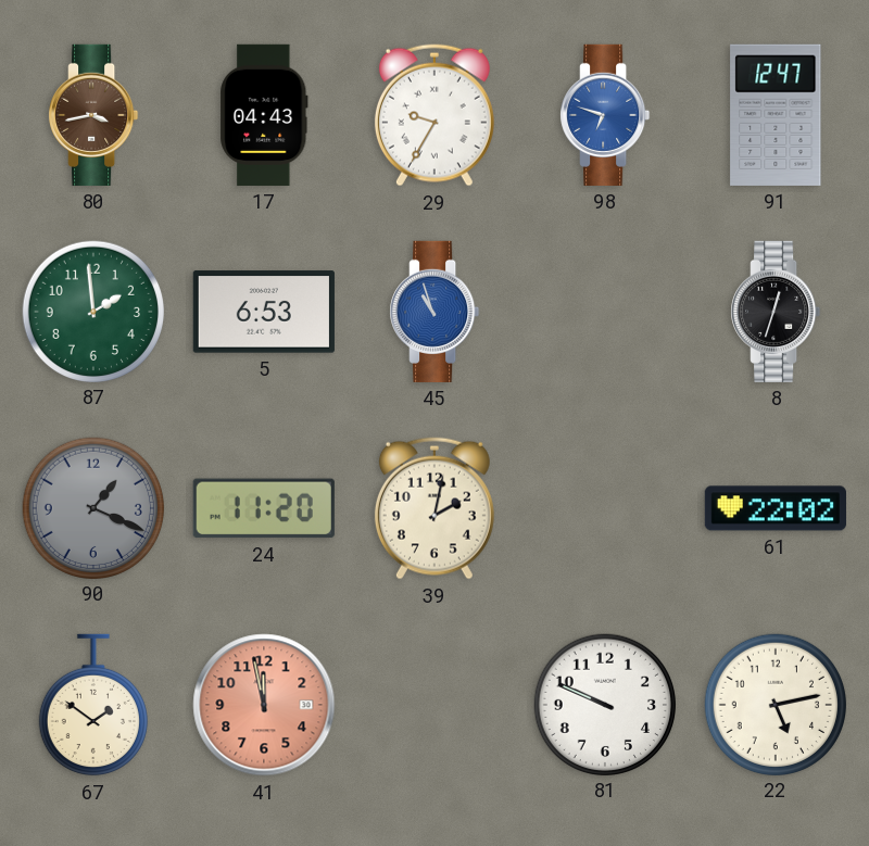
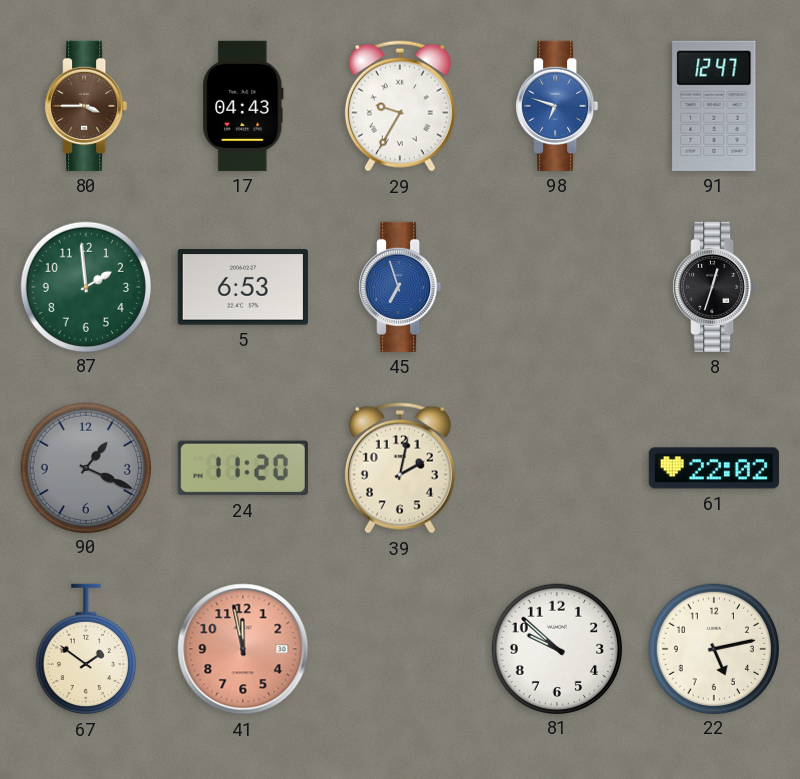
80: 3:43 -> 3:45 (86, 106)
45: 10:57 -> 6:57 (400, 287)
81: 9:49 -> 9:52 (556, 648)
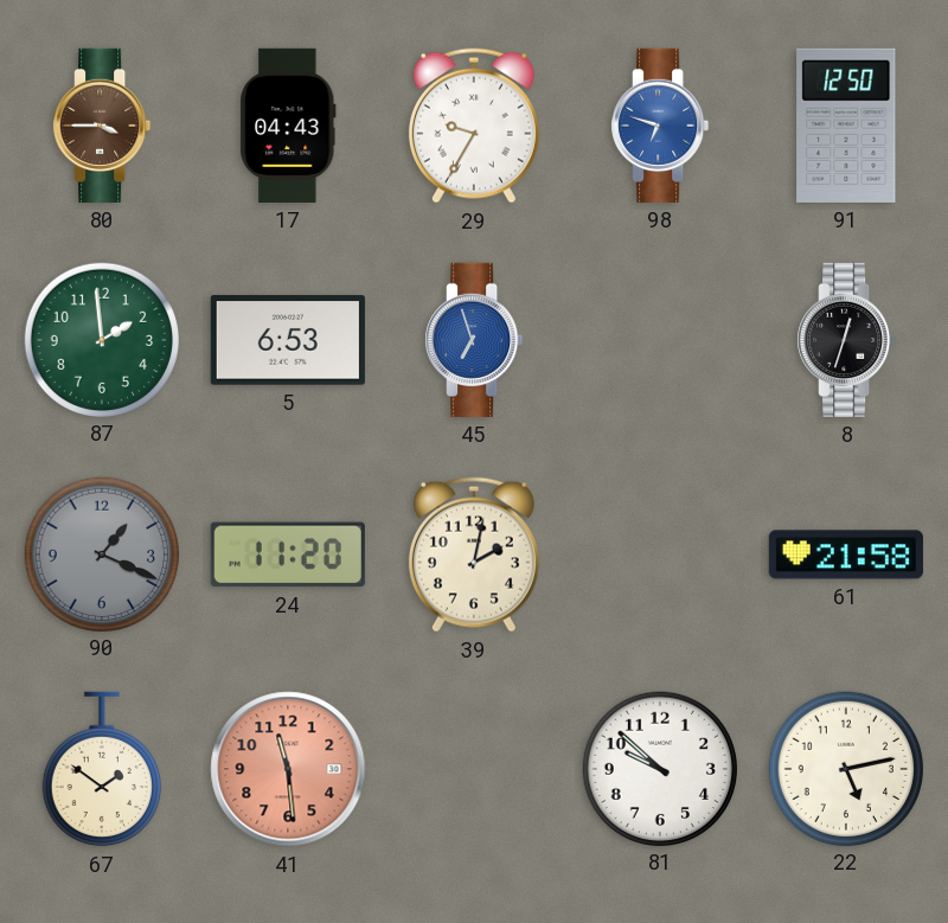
91: 12:47 -> 12:50 (846, 126)
61: 22:02 -> 21:58 (846, 555)
41: 11:58 -> 11:29 (288, 769)
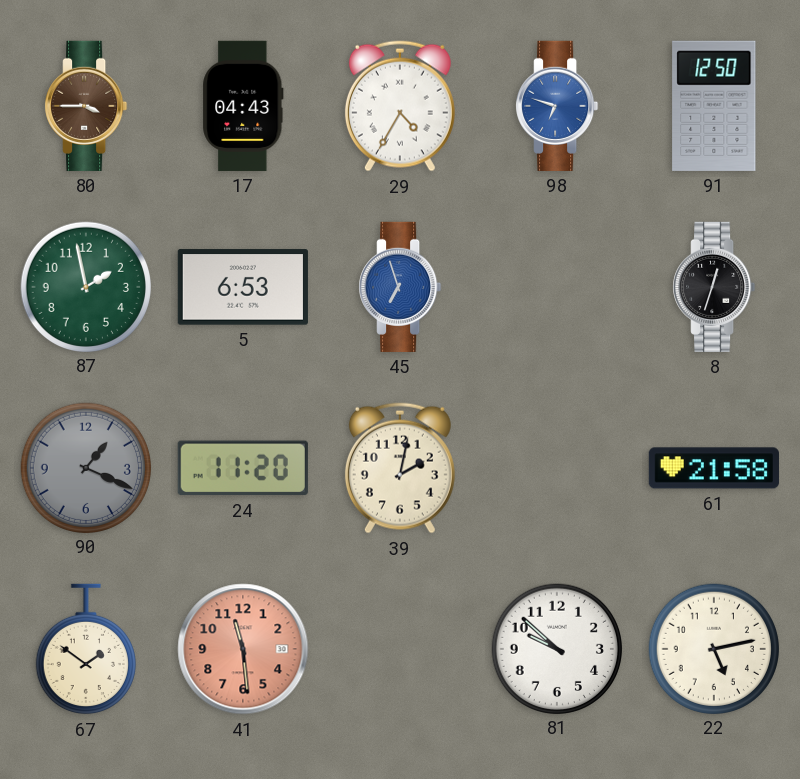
29: 9:35 -> 4:35 (400, 106)
87: 1:59 -> 1:58 (85, 286)
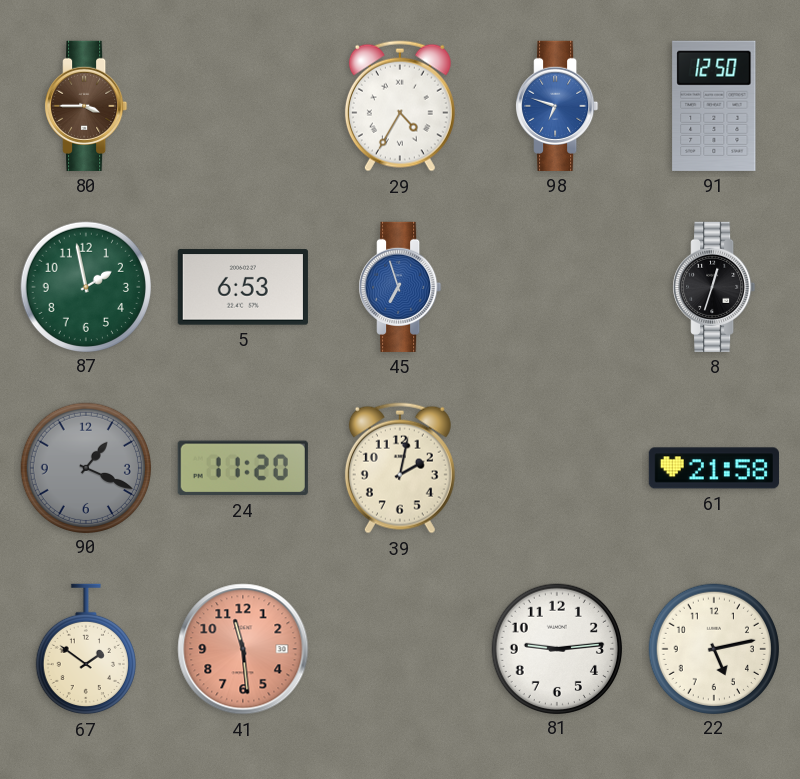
17: 04:43 -> none (243, 106)
81: 9:52 -> 9:14 (556, 648)
